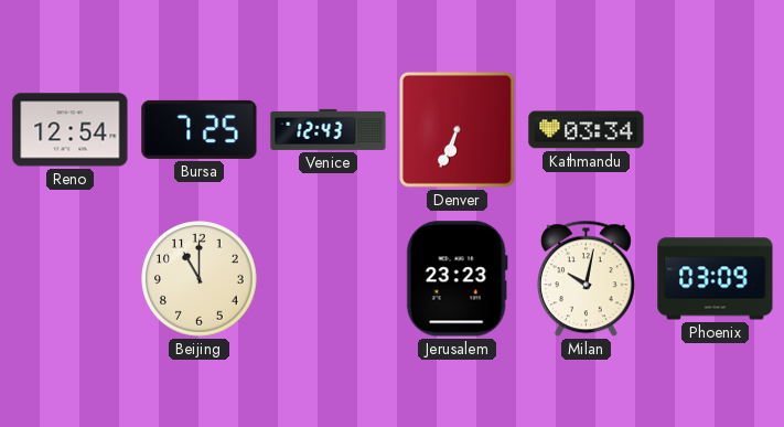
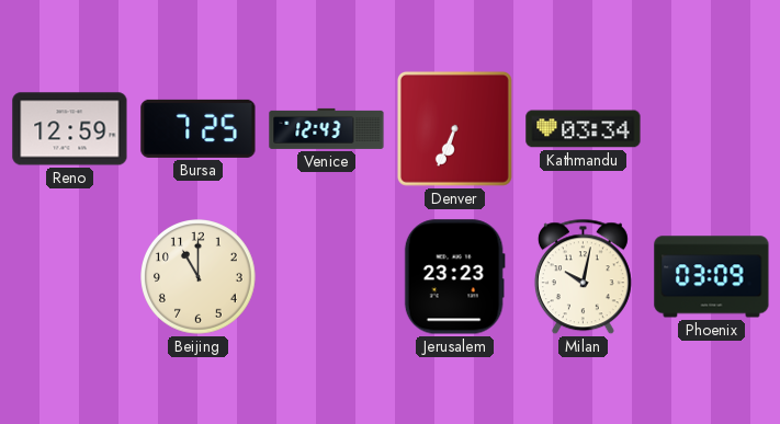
Reno: 12:54 -> 12:59 (70, 129)
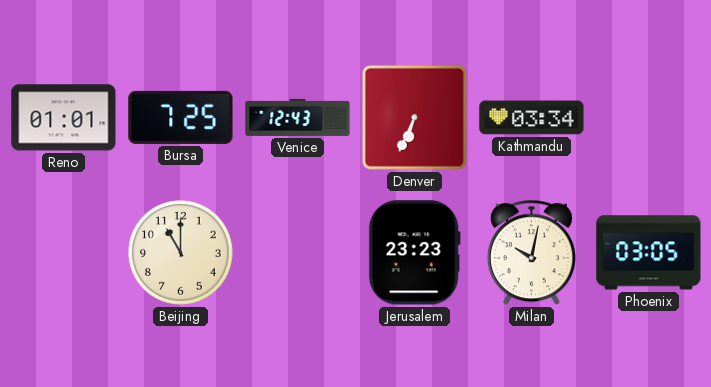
Reno: 12:59 -> 01:01 (64, 118)
Phoenix: 03:09 -> 03:05 (649, 253)
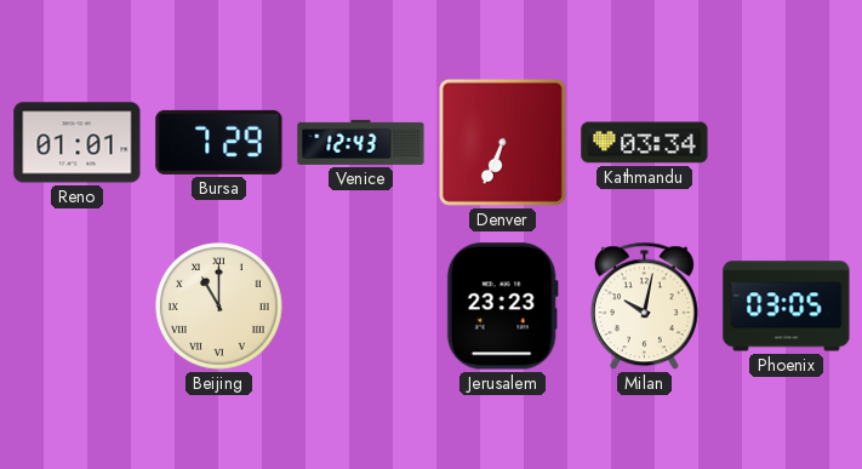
Bursa: 7:25 -> 7:29 (219, 142)
Beijing numerals: Arabic -> Roman (219, 307)
